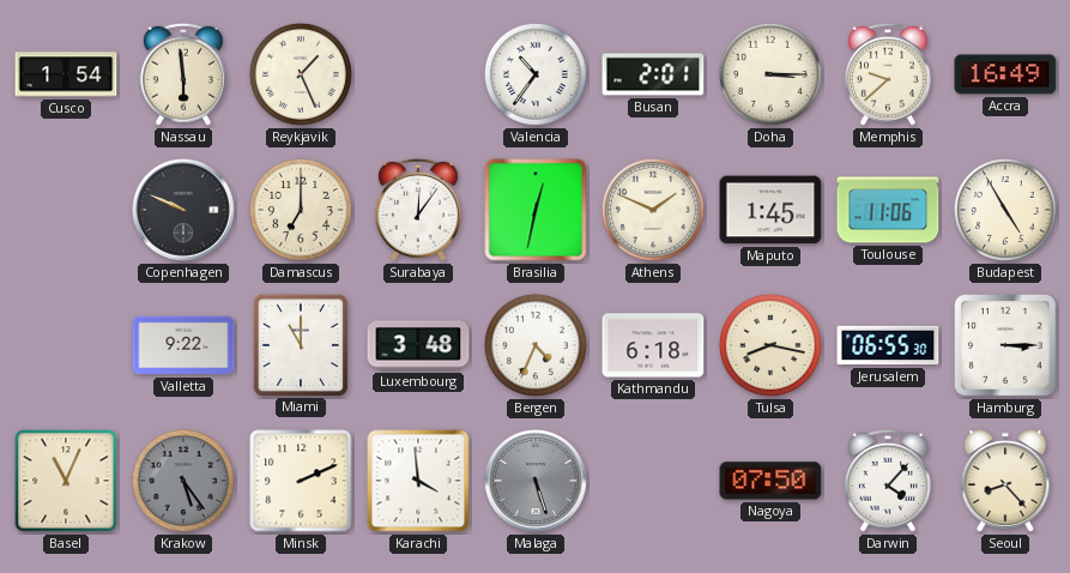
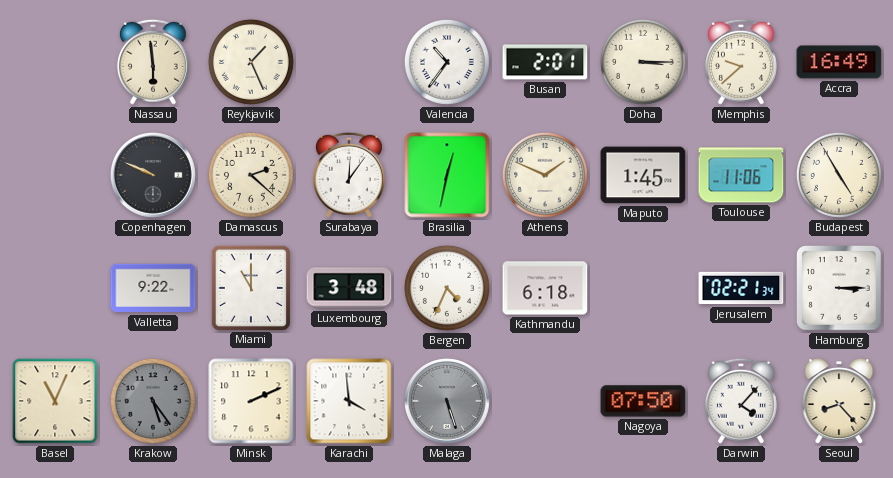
Cusco: 1:54 -> none (66, 74)
Damascus: 7:00 -> 2:22 (251, 175)
Tulsa: 8:17 -> none (770, 345)
Jerusalem: 06:55 -> 02:21 (741, 288)
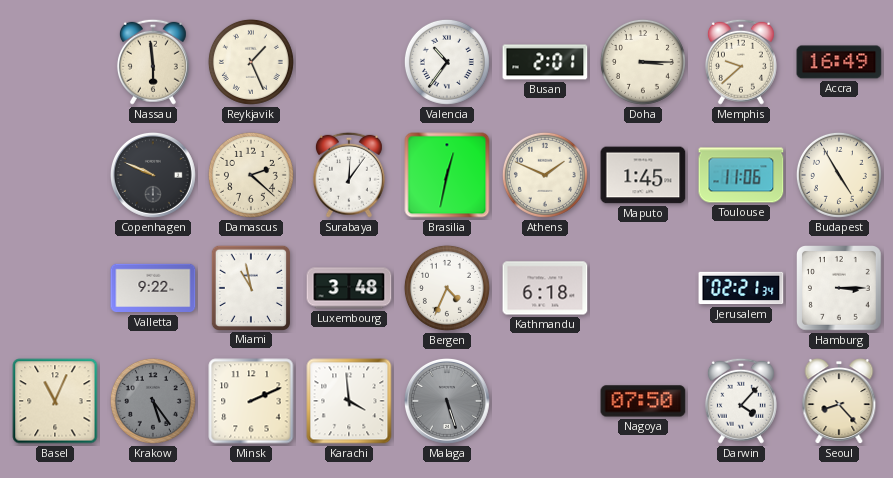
Miami: 11:00 -> 10:58 (251, 287)
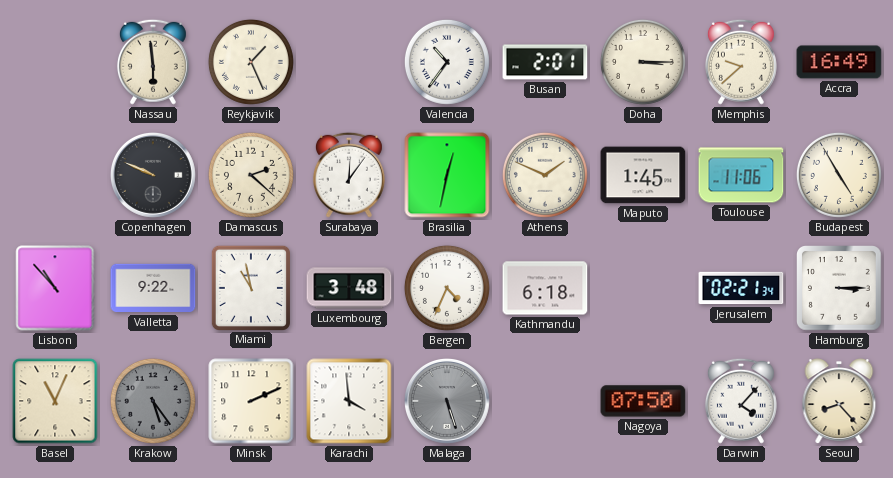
Lisbon: none -> 10:53 (55, 288)
